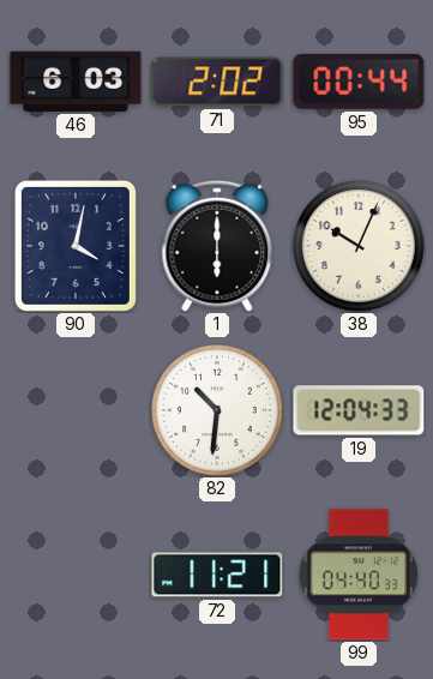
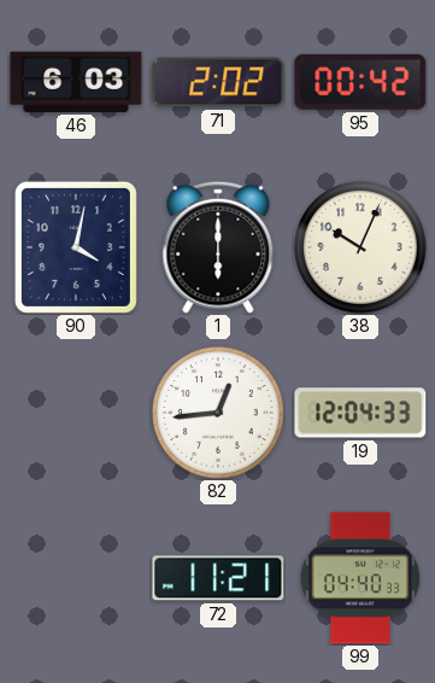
95: 00:44 -> 00:42 (360, 82)
82: 10:31 -> 12:44 (218, 413)
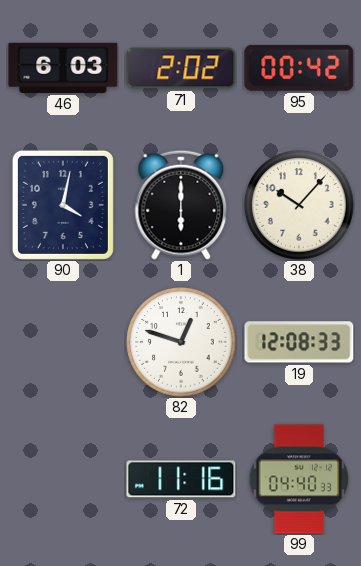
38: 10:04 -> 10:07 (299, 205)
82: 12:44 -> 12:48 (181, 342)
19: 12:04 -> 12:08 (299, 342)
72: 11:21 -> 11:16 (181, 479)
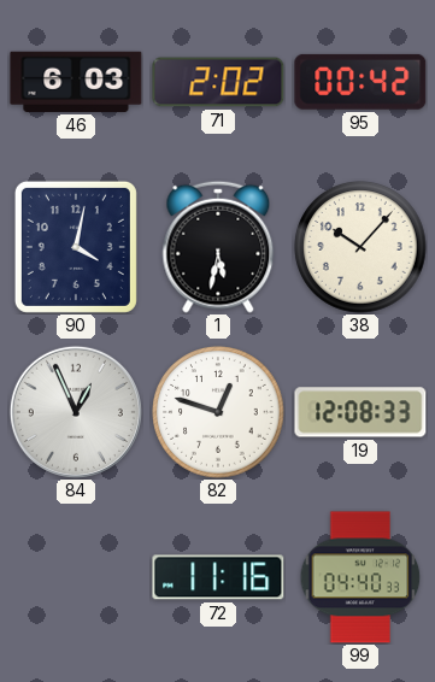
1: 6:00 -> 5:32 (218, 247)
84: none -> 12:56 (76, 412)
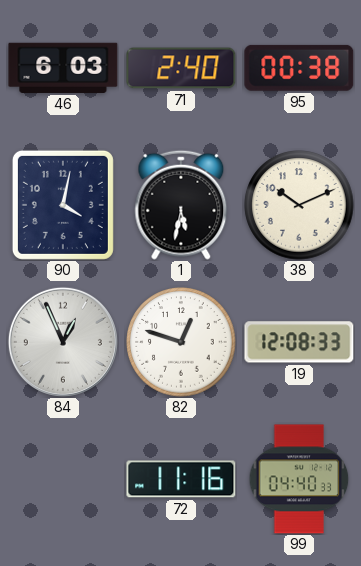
71: 2:02 -> 2:40 (181, 68)
95: 00:42 -> 00:38 (299, 68)
38: 10:07 -> 10:11 (299, 205)
